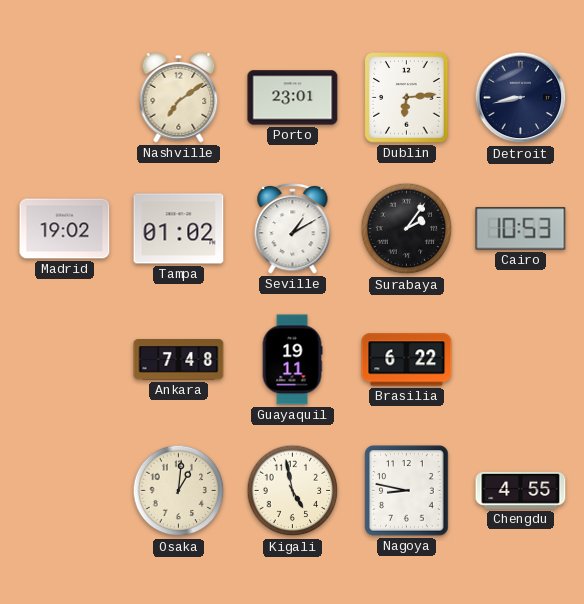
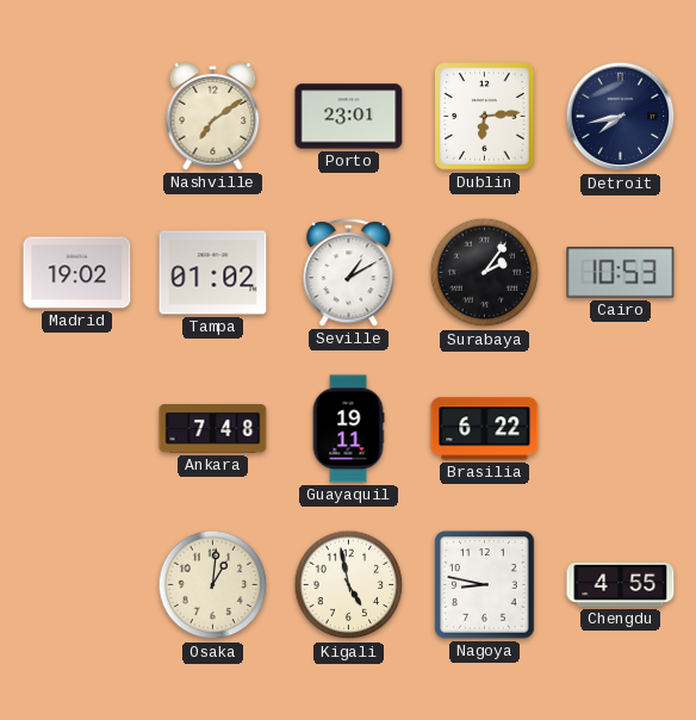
Detroit: 8:43 -> 7:43 (621, 117)
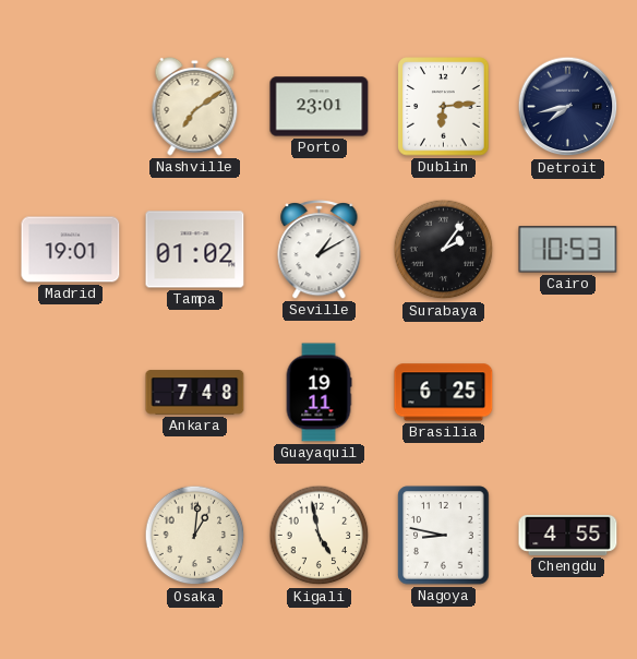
Madrid: 19:02 -> 19:01 (71, 250)
Brasilia: 6:22 -> 6:25 (444, 393)
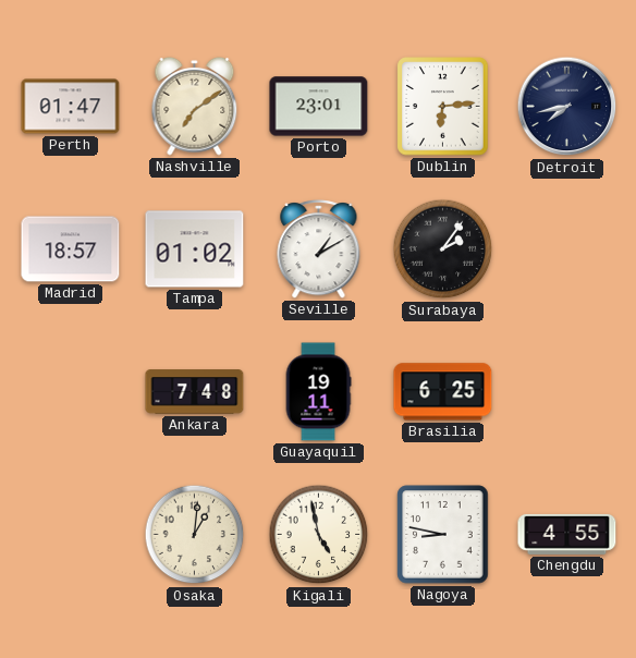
Perth: none -> 01:47 (71, 107)
Madrid: 19:01 -> 18:57 (71, 249)
Cairo: 10:53 -> none (568, 250)
